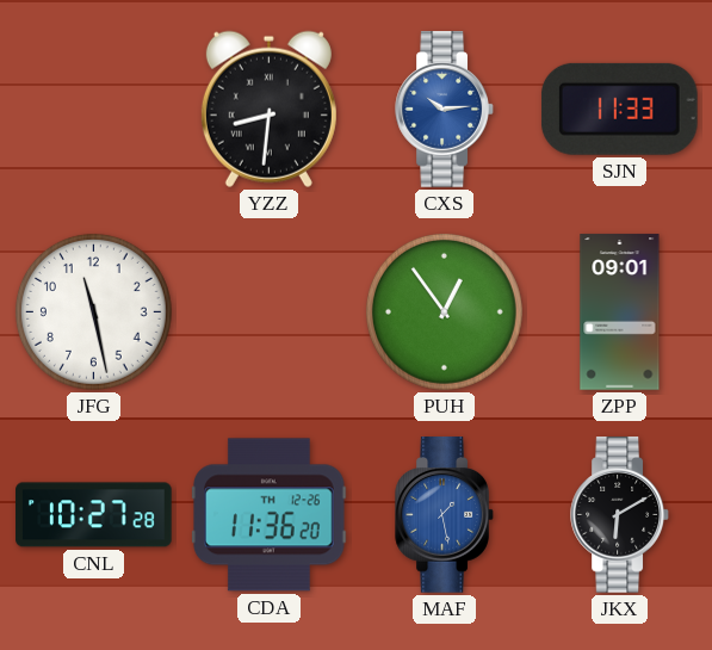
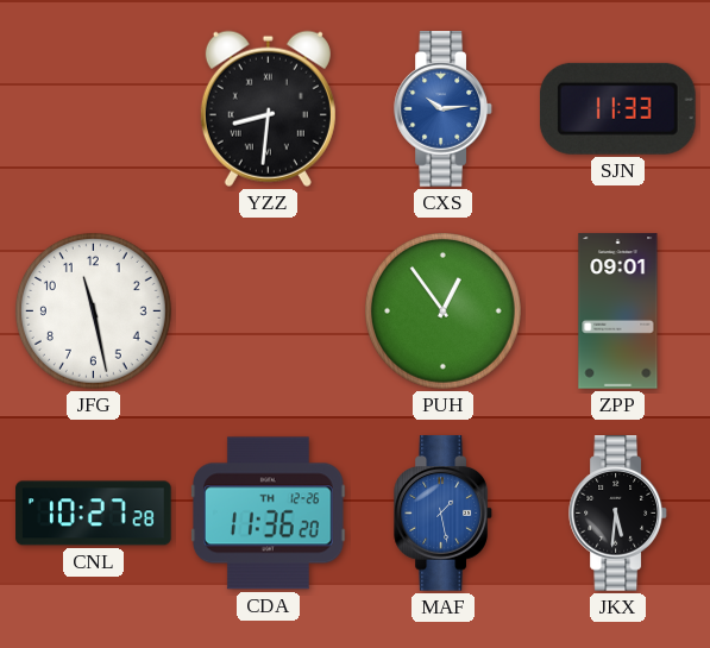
JKX: 6:10 -> 5:31 (618, 514)
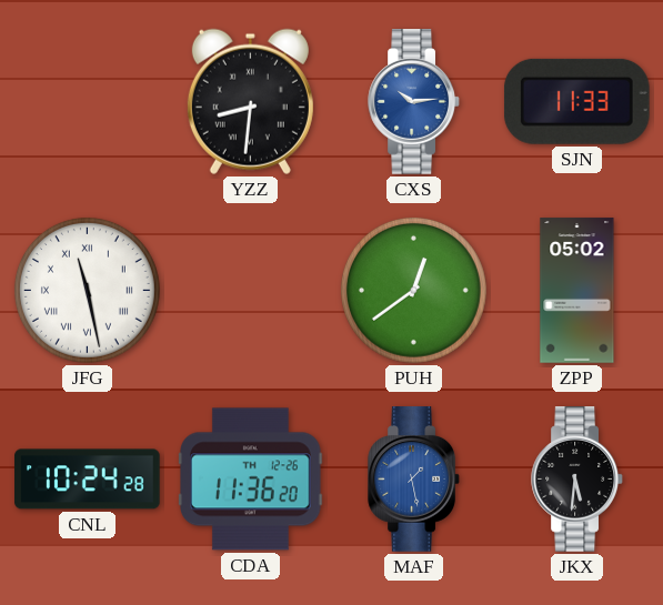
JFG numerals: Arabic -> Roman (87, 290)
PUH: 12:54 -> 12:39 (413, 290)
ZPP: 09:01 -> 05:02 (577, 291)
CNL: 10:27 -> 10:24 (88, 480)
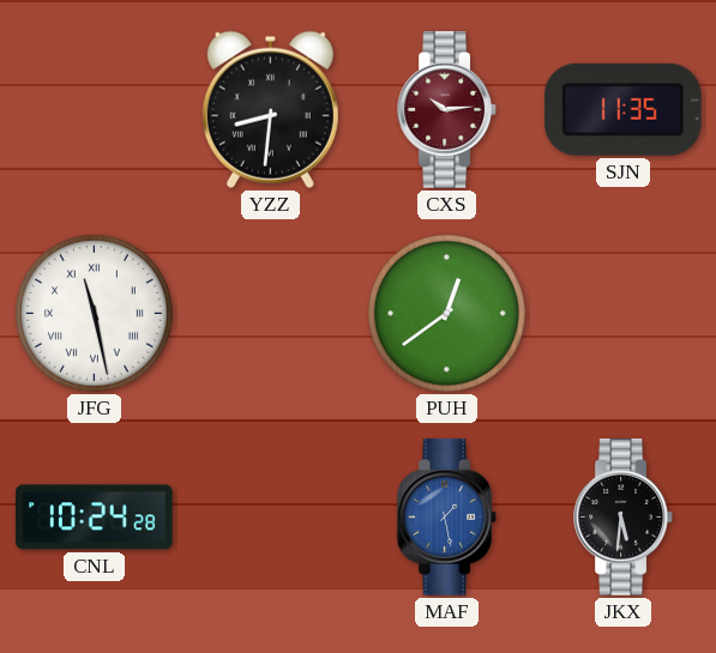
CXS dial: blue -> burgundy (447, 110)
SJN: 11:33 -> 11:35 (622, 109)
ZPP: 05:02 -> none (577, 291)
CDA: 11:36 -> none (251, 480)
